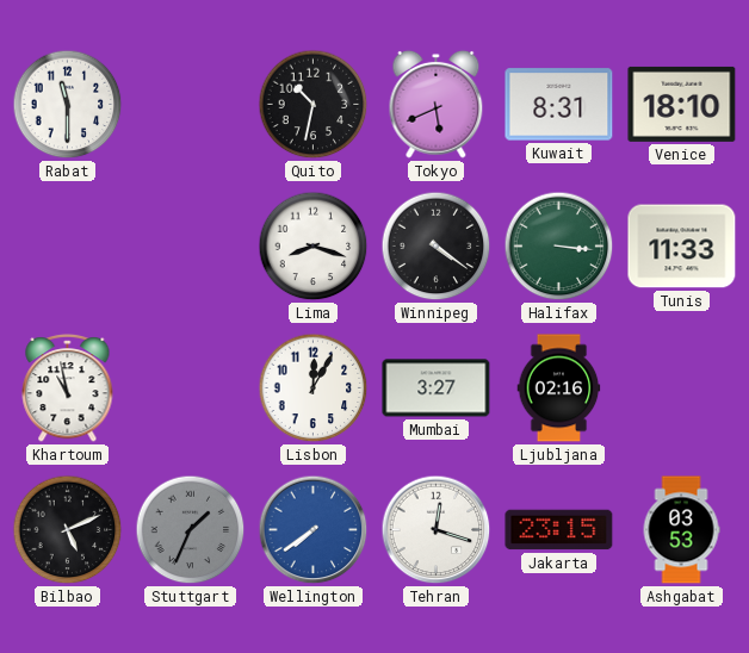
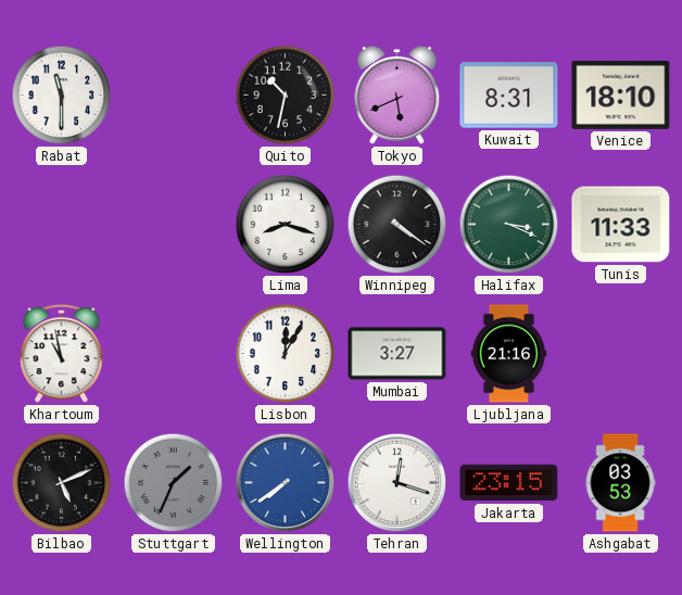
Halifax: 3:16 -> 3:19 (509, 225)
Ljubljana: 02:16 -> 21:16 (509, 354)
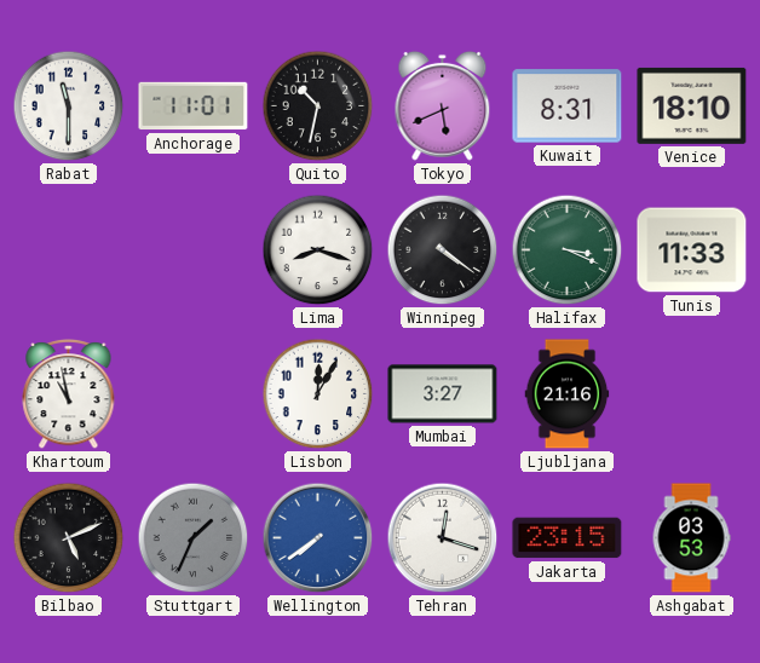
Anchorage: none -> 11:01 (194, 106)
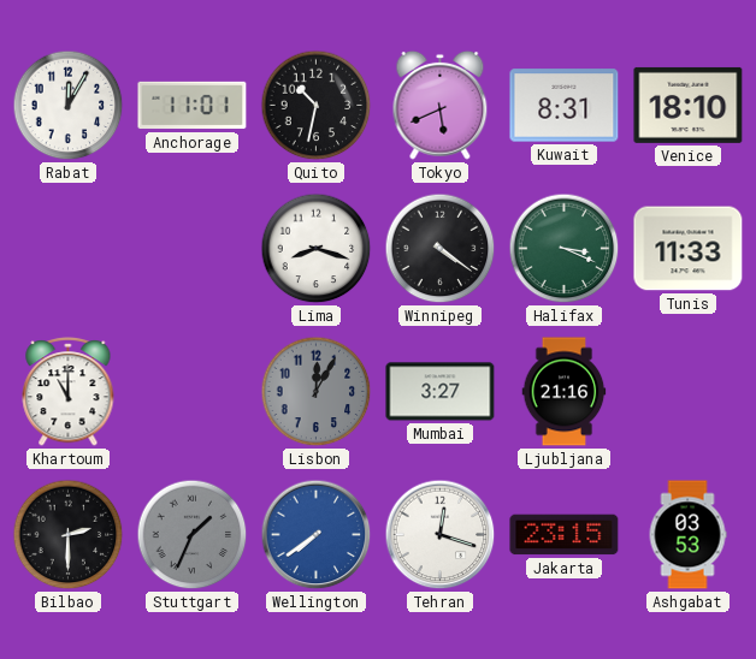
Rabat: 11:30 -> 12:05 (69, 106)
Khartoum: 10:58 -> 11:00 (69, 391)
Lisbon dial: white -> grey (317, 392)
Bilbao: 5:11 -> 2:30 (69, 535)
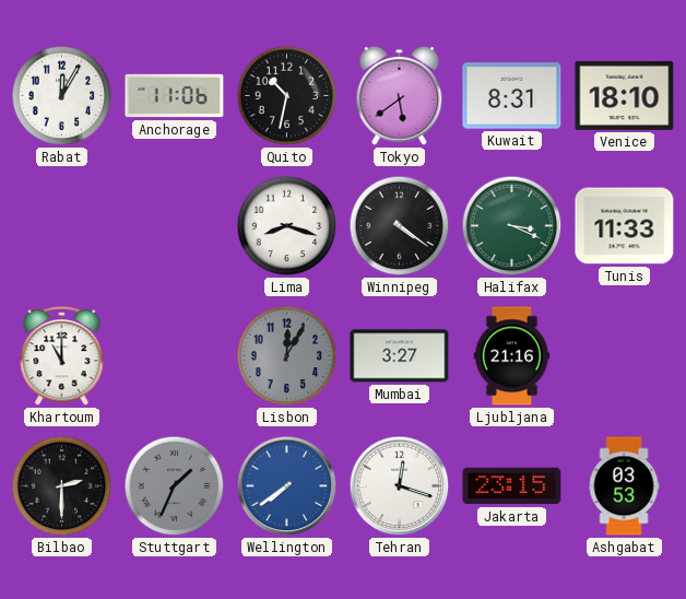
Anchorage: 11:01 -> 11:06 (175, 96)
Tokyo: 5:41 -> 5:39 (400, 95)
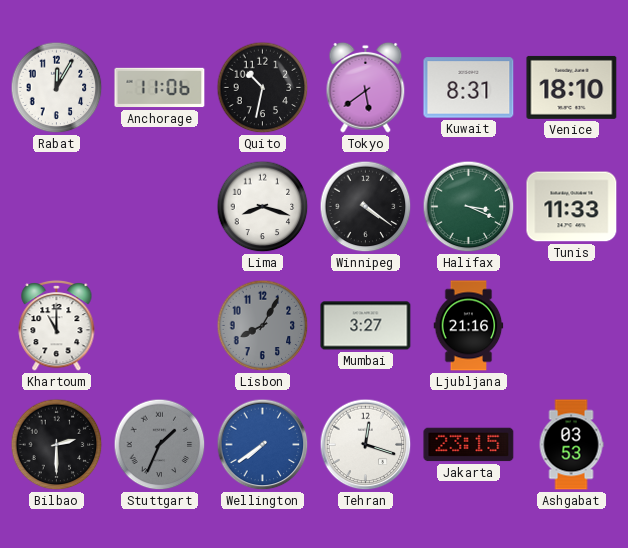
Lisbon: 12:05 -> 8:05 (263, 326)
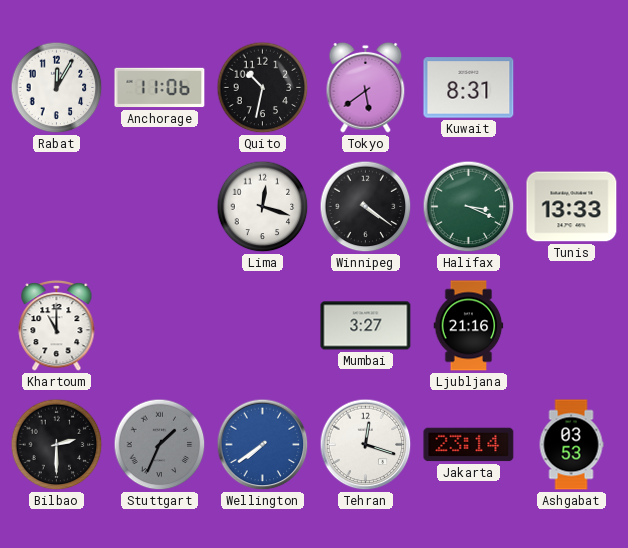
Venice: 18:10 -> none (572, 87)
Lima: 8:18 -> 12:18 (263, 207)
Tunis: 11:33 -> 13:33 (572, 207)
Lisbon: 8:05 -> none (263, 326)
Jakarta: 23:15 -> 23:14 (469, 445)
